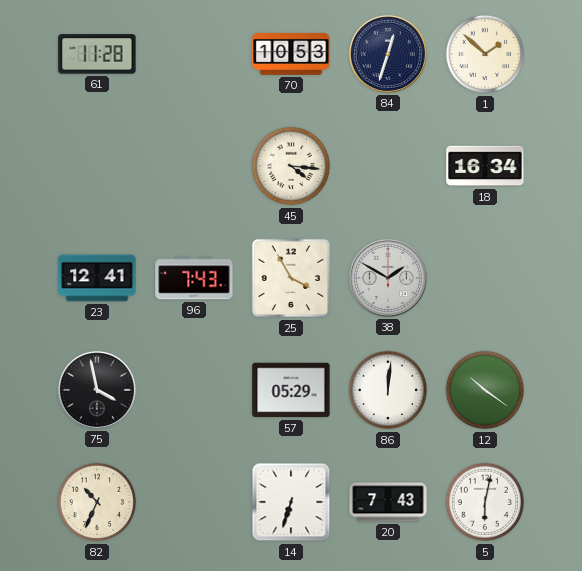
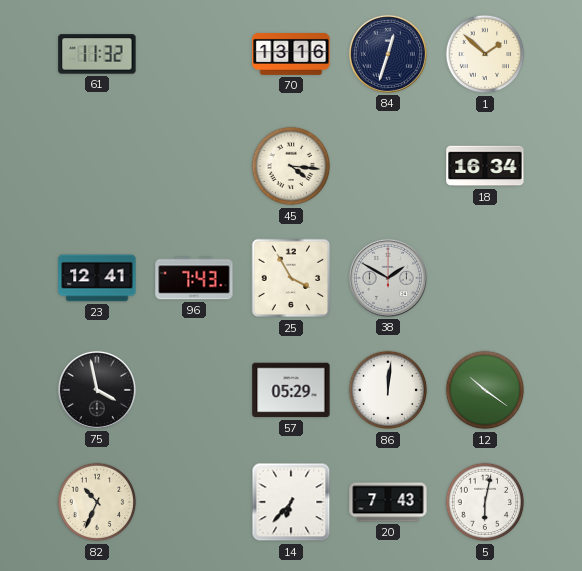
61: 11:28 -> 11:32 (97, 54)
70: 10:53 -> 13:16 (291, 54)
14: 6:33 -> 6:37 (291, 502)
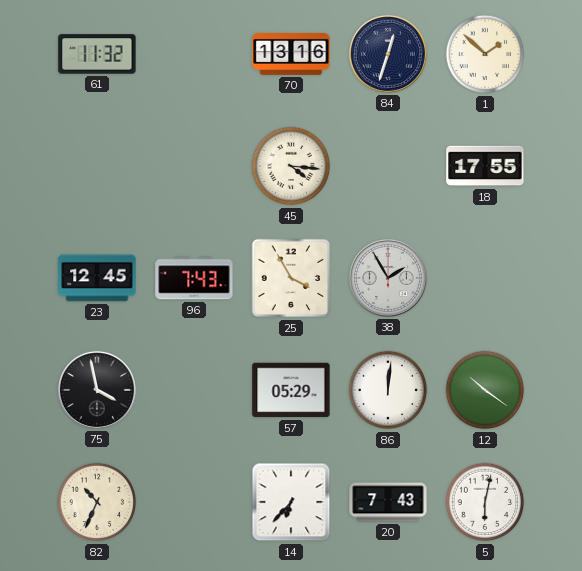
18: 16:34 -> 17:55 (485, 166)
23: 12:41 -> 12:45 (97, 278)
38: 1:50 -> 1:55 (388, 278)
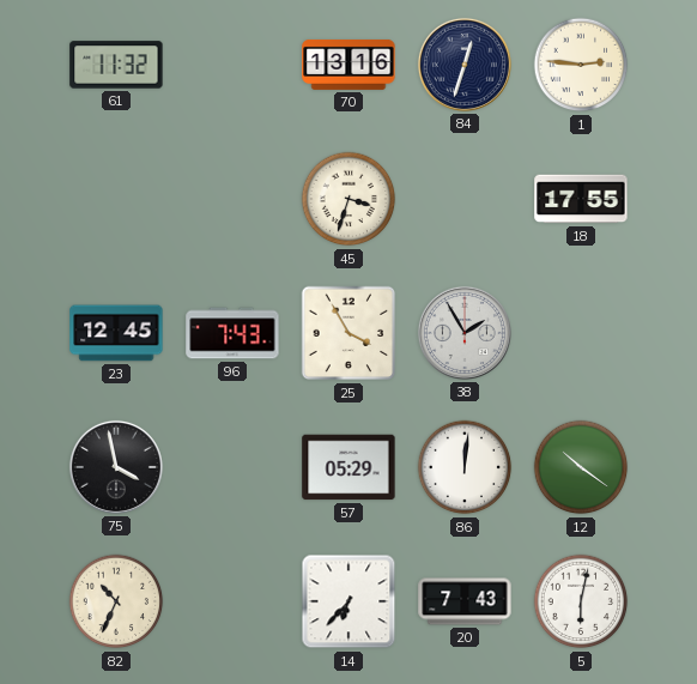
1: 1:52 -> 2:46 (581, 65)
45: 4:16 -> 3:33 (348, 199)
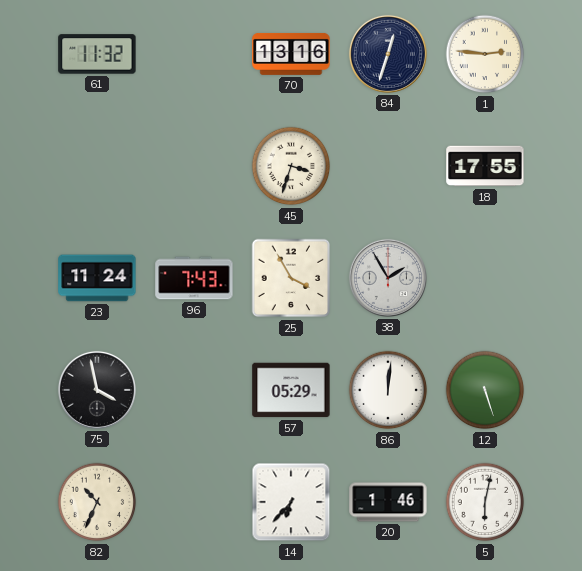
23: 12:45 -> 11:24 (97, 278)
12: 10:21 -> 5:27 (485, 390)
20: 7:43 -> 1:46 (388, 502)
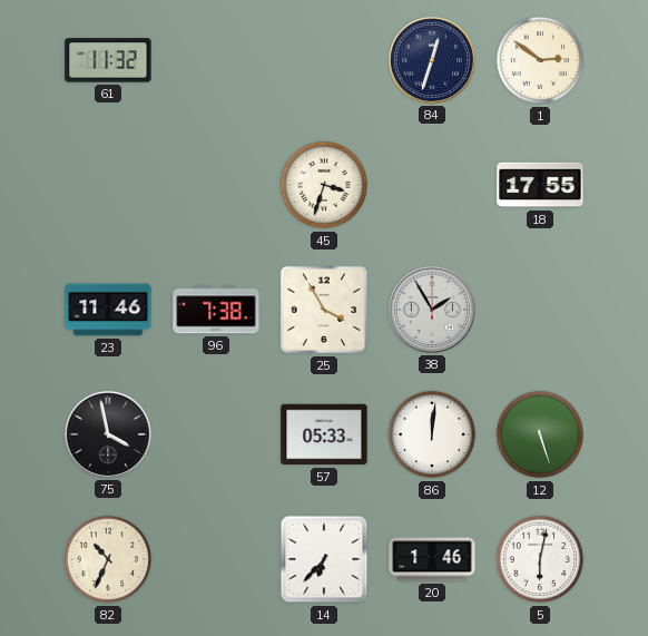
70: 13:16 -> none (291, 54)
1: 2:46 -> 2:51 (540, 60)
23: 11:24 -> 11:46 (108, 310)
96: 7:43 -> 7:38 (216, 310)
57: 05:29 -> 05:33 (324, 434)
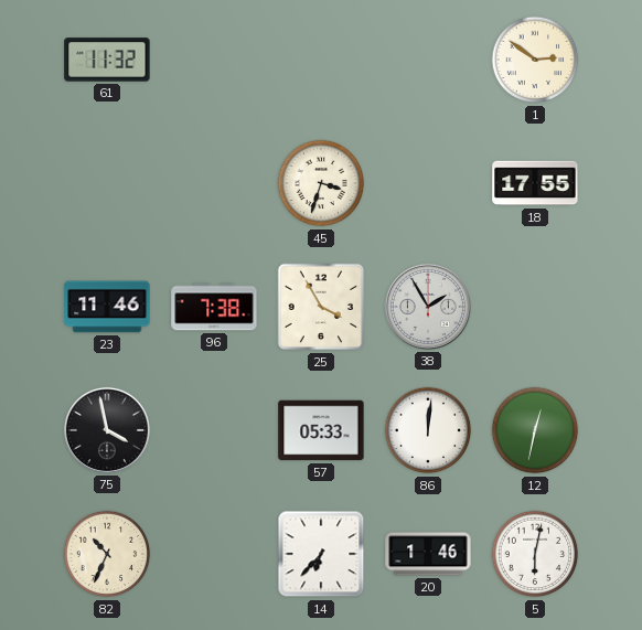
84: 12:33 -> none (432, 60)
12: 5:27 -> 12:32 (535, 430)
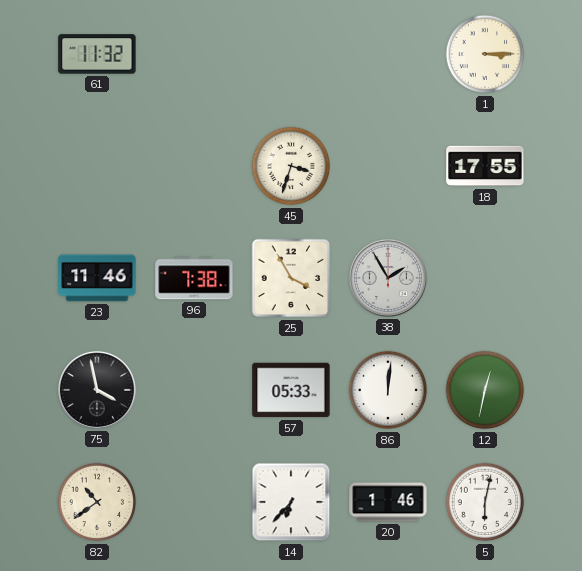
1: 2:51 -> 3:15 (485, 54)
82: 10:34 -> 10:39 (97, 502)
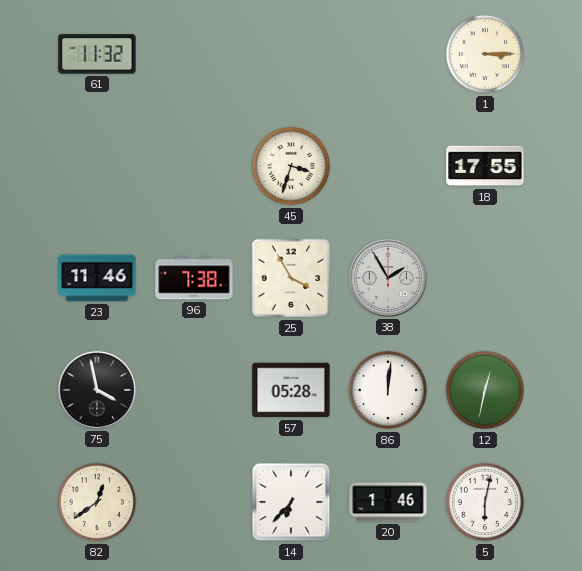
57: 05:33 -> 05:28 (291, 390)
82: 10:39 -> 12:39 (97, 502)
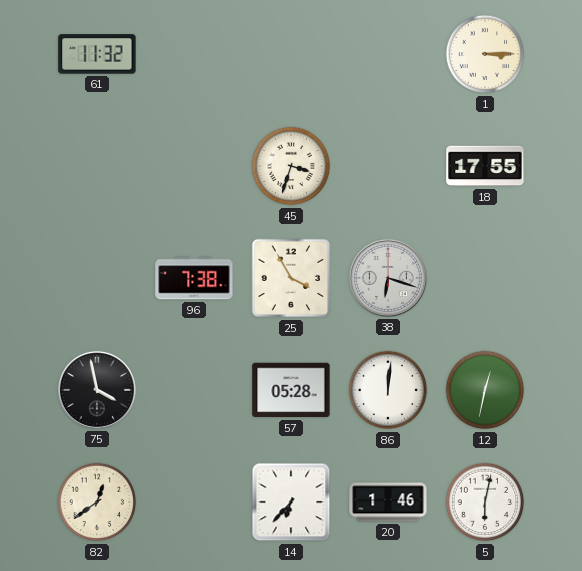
23: 11:46 -> none (97, 278)
38: 1:55 -> 6:18 (388, 278)
